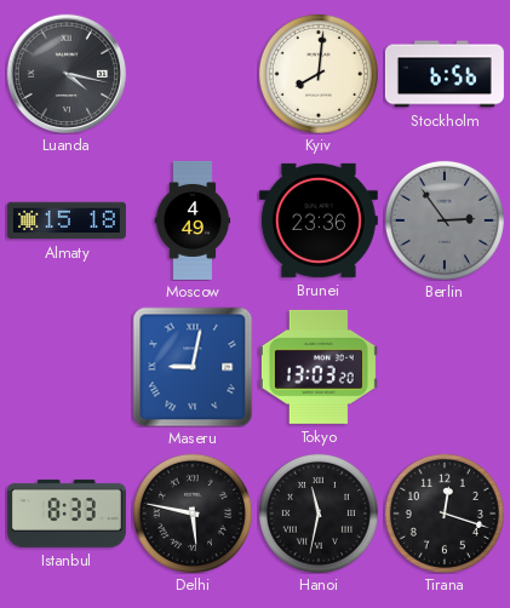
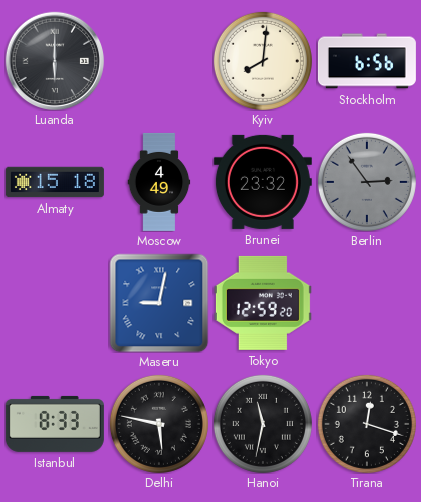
Luanda: 4:17 -> 6:00 (55, 61)
Brunei: 23:36 -> 23:32 (263, 182)
Tokyo: 13:03 -> 12:59 (263, 303)
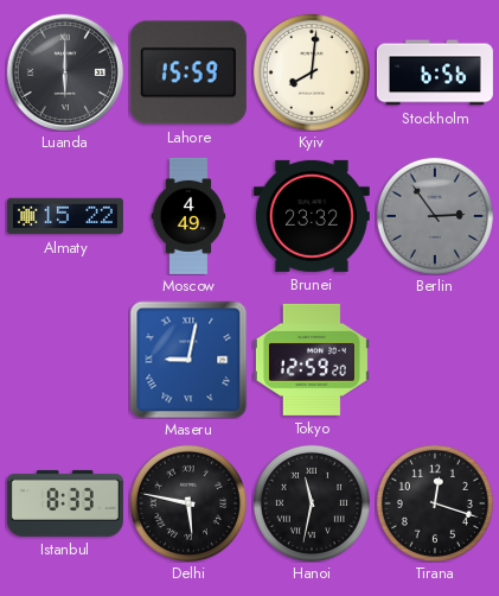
Lahore: none -> 15:59 (188, 72)
Almaty: 15:18 -> 15:22 (65, 216)
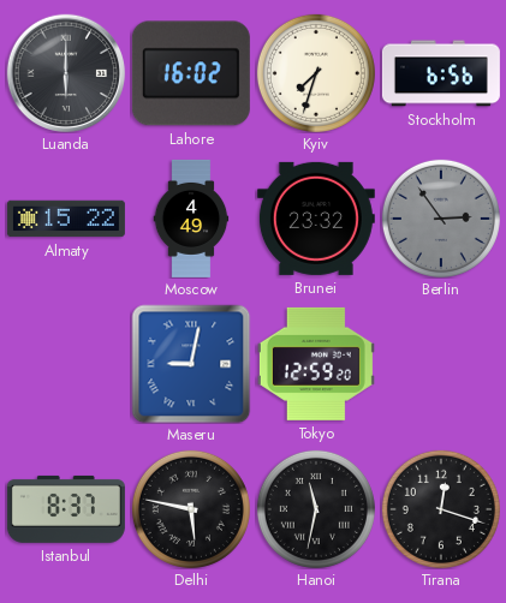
Lahore: 15:59 -> 16:02 (191, 73)
Kyiv: 8:01 -> 7:33 (316, 73)
Istanbul: 8:33 -> 8:37 (66, 509)
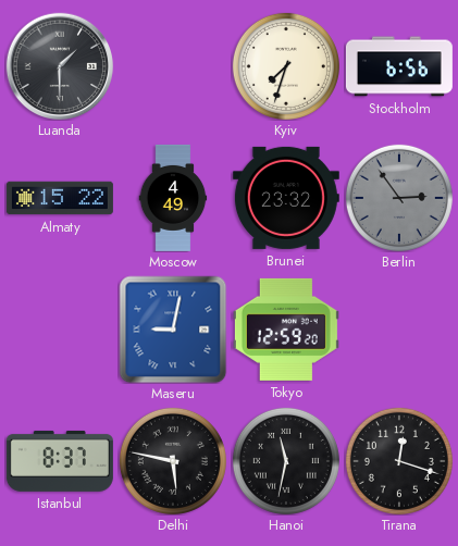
Luanda: 6:00 -> 1:30 (60, 66)
Lahore: 16:02 -> none (191, 73)
